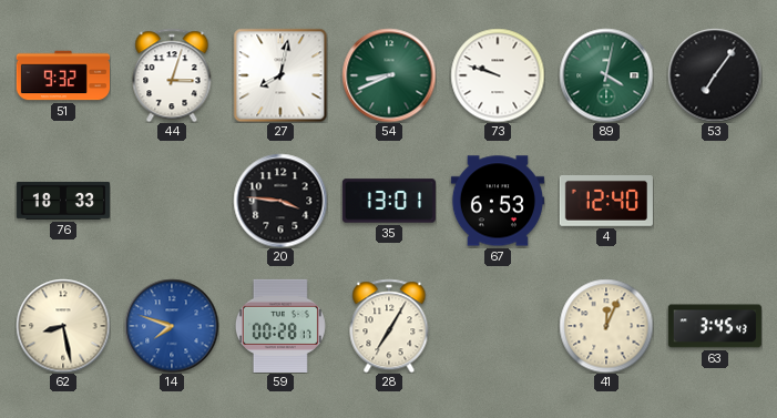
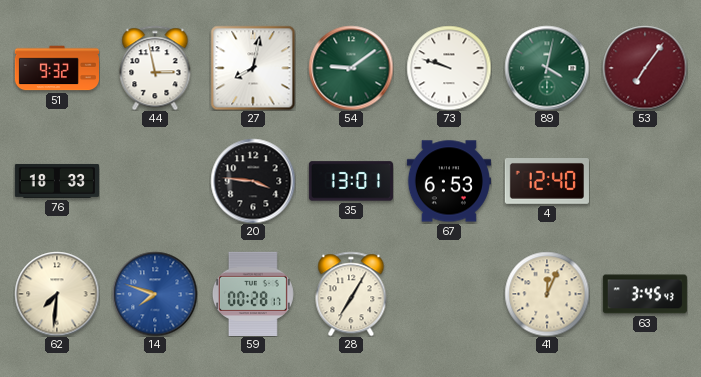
44: 3:03 -> 2:58 (155, 68)
54: 8:41 -> 9:09 (351, 68)
53 dial: black -> burgundy (645, 68)
62: 8:28 -> 7:31 (57, 294)
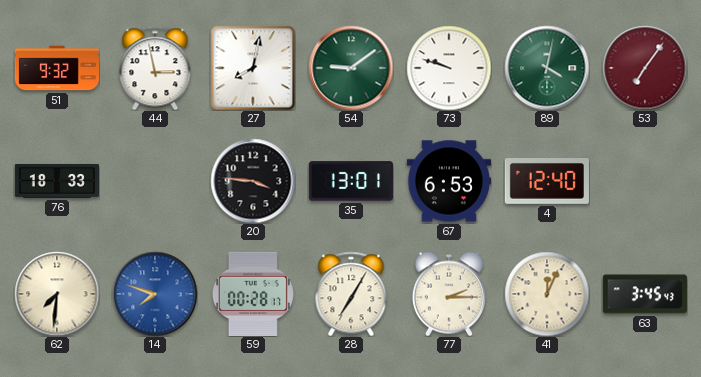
77: none -> 2:15 (449, 294)
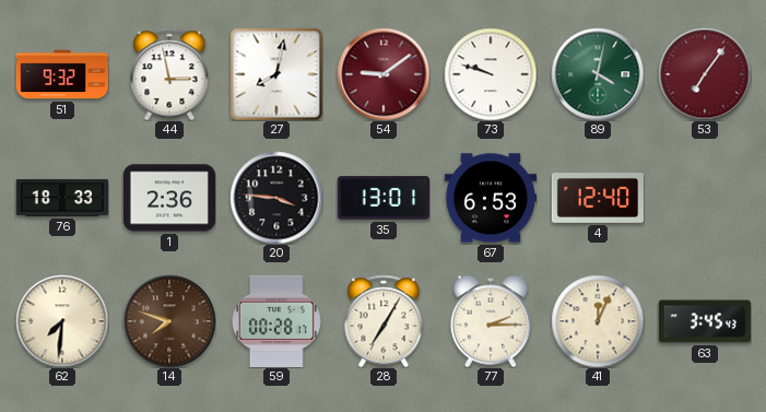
54 dial: green -> burgundy (384, 74)
1: none -> 2:36 (169, 198)
14 dial: blue -> brown (169, 321)
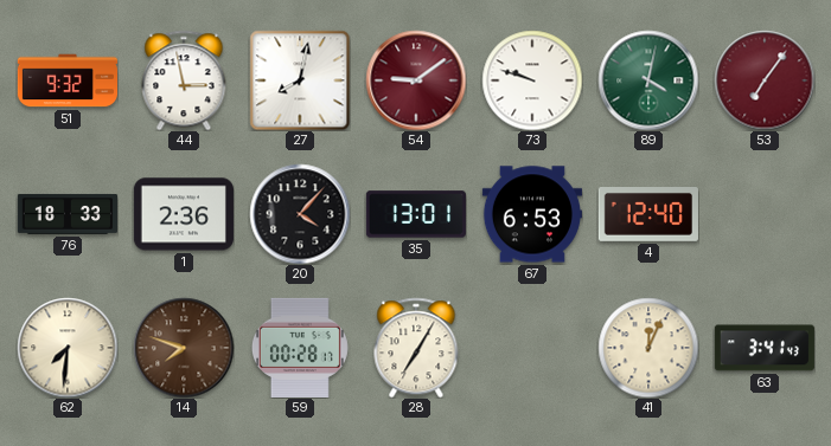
20: 3:46 -> 4:07 (300, 214)
77: 2:15 -> none (491, 321)
63: 3:45 -> 3:41 (765, 348)
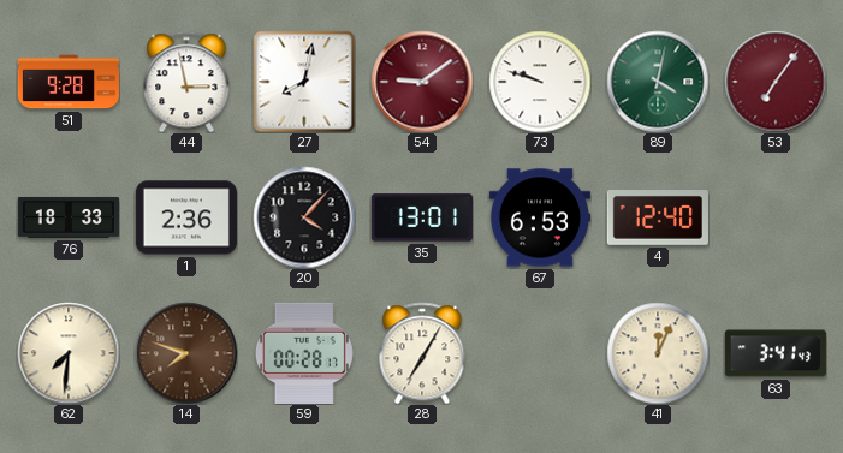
51: 9:32 -> 9:28 (67, 82)
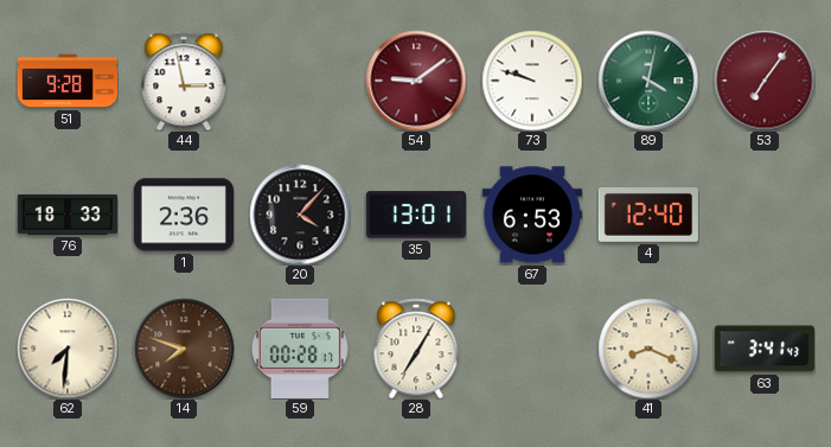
27: 8:02 -> none (304, 82)
41: 12:04 -> 8:19 (648, 349)
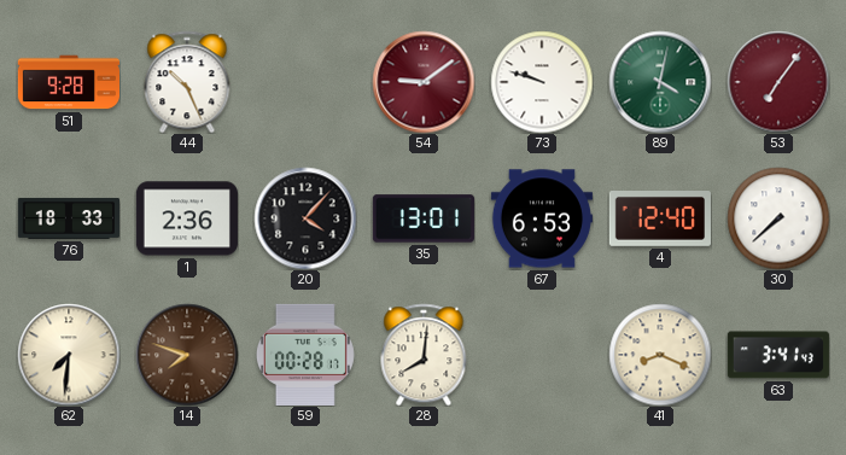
44: 2:58 -> 10:26 (187, 82)
30: none -> 7:38 (778, 218)
28: 7:05 -> 8:01 (424, 355)
